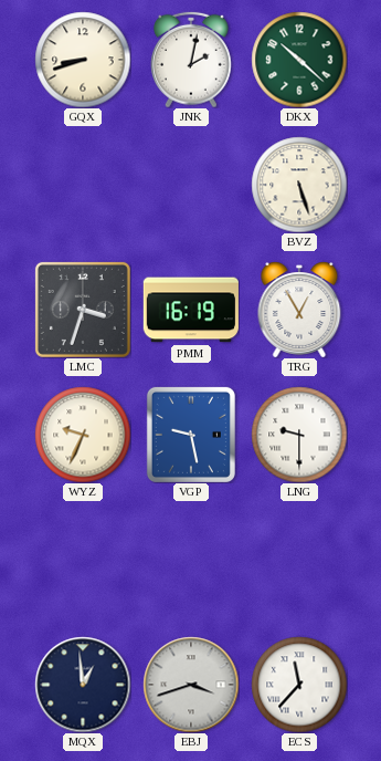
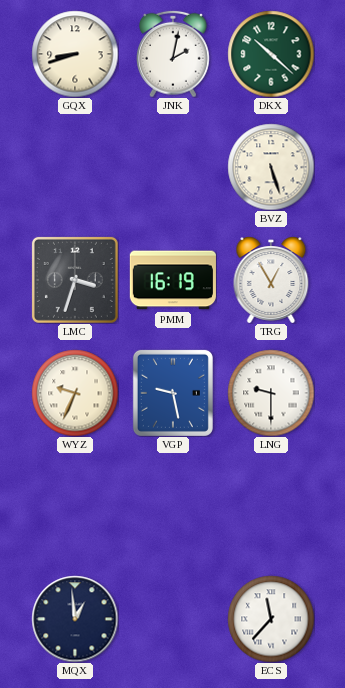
EBJ: 3:42 -> none (191, 685)
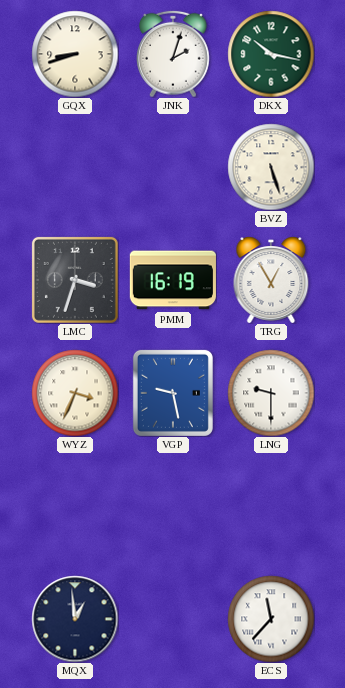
JNK: 2:02 -> 2:03 (174, 54)
DKX: 10:22 -> 10:17 (271, 54)
WYZ: 9:34 -> 3:34 (75, 393)
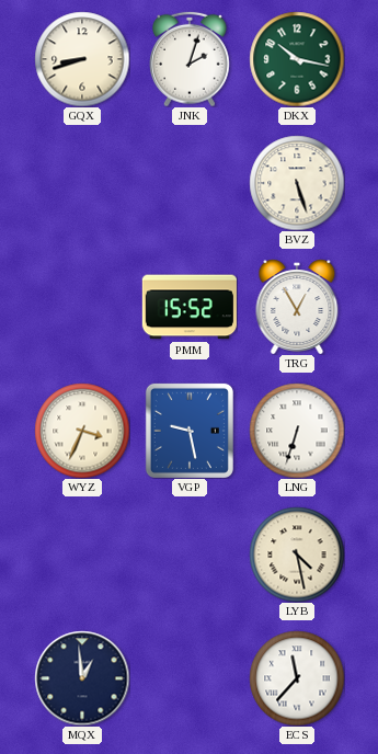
LMC: 3:33 -> none (75, 280)
PMM: 16:19 -> 15:52 (190, 307)
LNG: 9:30 -> 6:33 (297, 431)
LYB: none -> 4:28 (297, 555)
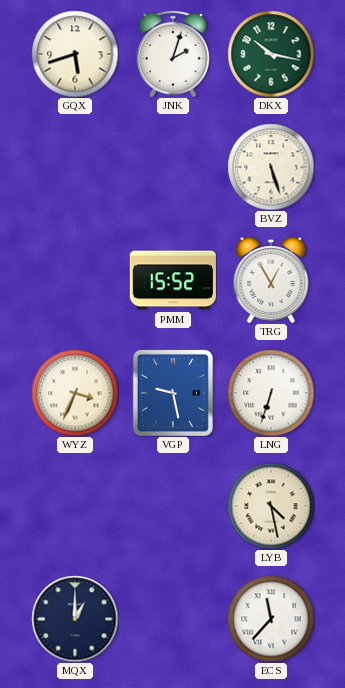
GQX: 8:42 -> 5:42 (75, 54)
MQX: 12:59 -> 1:00 (75, 619)
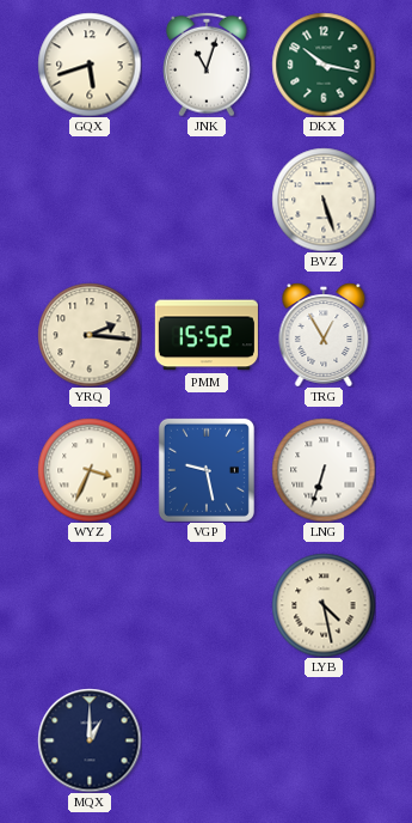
JNK: 2:03 -> 11:03 (208, 65)
YRQ: none -> 2:16 (90, 335)
ECS: 11:37 -> none (271, 619)
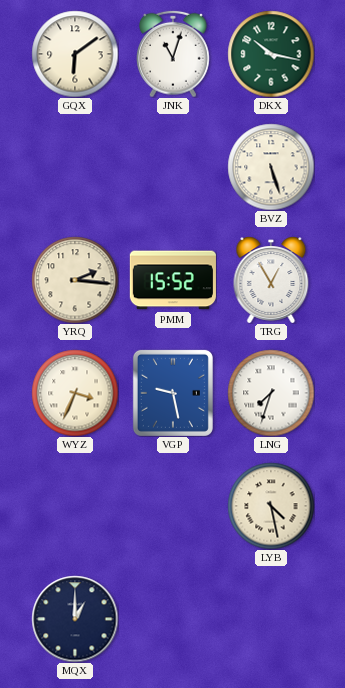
GQX: 5:42 -> 6:09 (75, 54)
LNG: 6:33 -> 7:33 (271, 393)
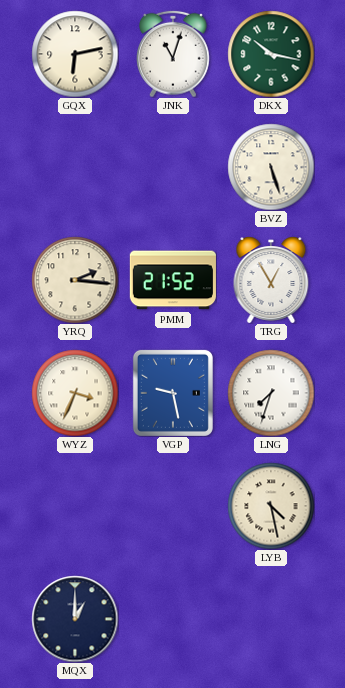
GQX: 6:09 -> 6:13 (75, 54)
PMM: 15:52 -> 21:52 (173, 280)
